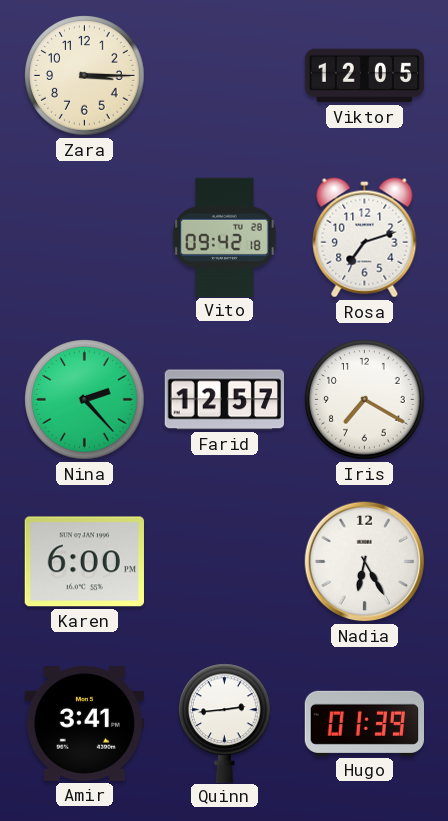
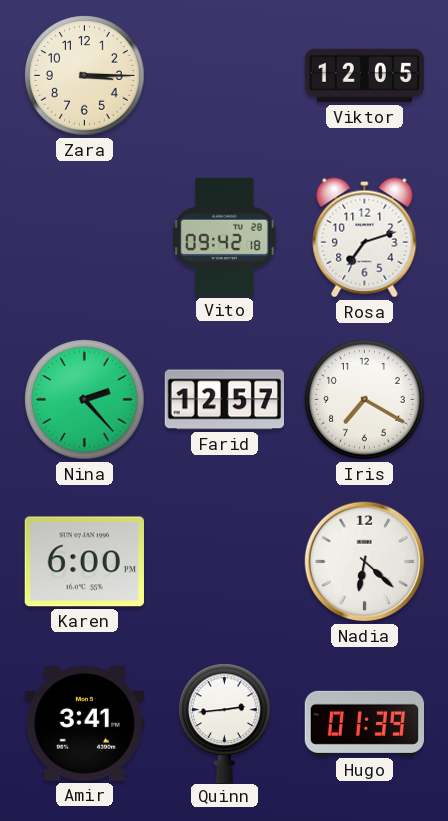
Nadia: 6:25 -> 6:22 (365, 562)
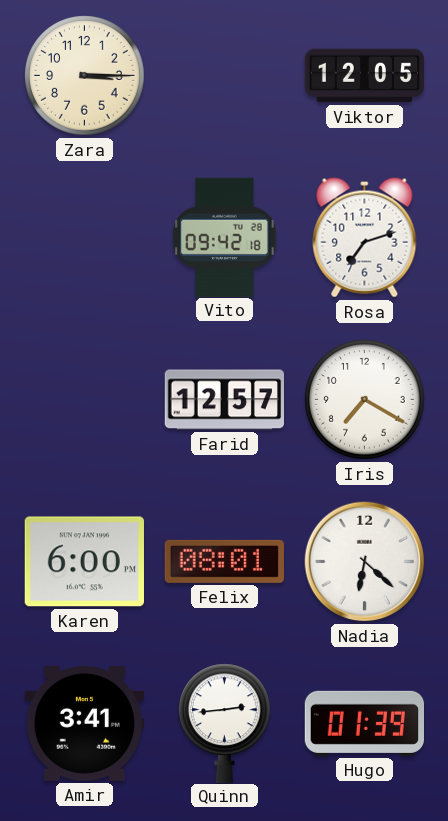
Nina: 2:23 -> none (85, 400)
Felix: none -> 08:01 (224, 561)
